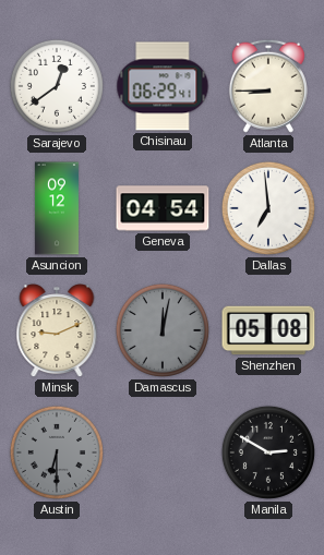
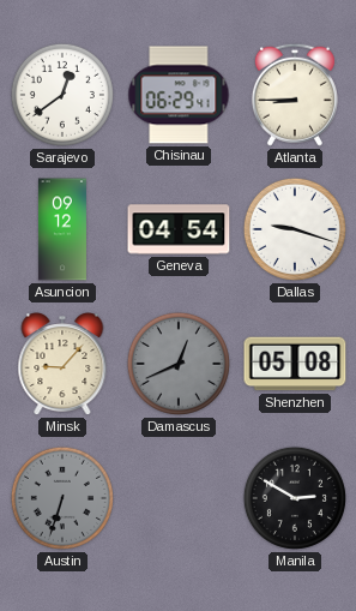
Dallas: 6:59 -> 9:18 (295, 229)
Minsk: 9:11 -> 9:07 (62, 365)
Damascus: 12:02 -> 12:41 (179, 364)
Austin: 6:30 -> 6:33 (62, 498)
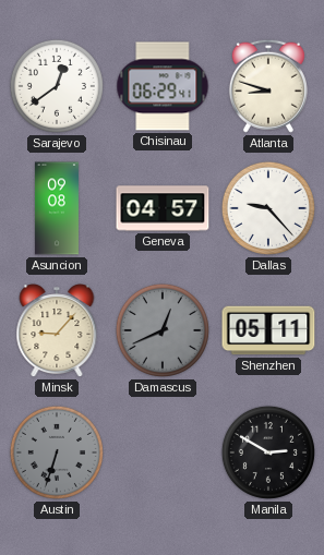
Atlanta: 8:45 -> 8:48 (268, 86)
Asuncion: 09:12 -> 09:08 (57, 208)
Geneva: 04:54 -> 04:57 (163, 208)
Dallas: 9:18 -> 9:23 (268, 208)
Shenzhen: 05:08 -> 05:11 (268, 330)
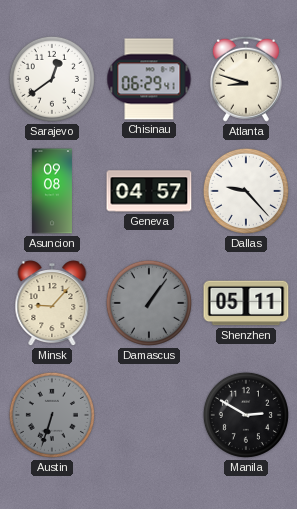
Damascus: 12:41 -> 1:06 (149, 303)
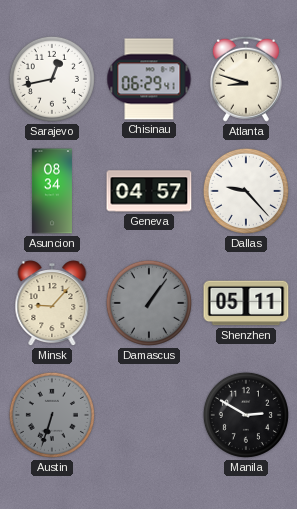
Sarajevo: 12:39 -> 12:43 (52, 79)
Asuncion: 09:08 -> 08:34 (52, 191)
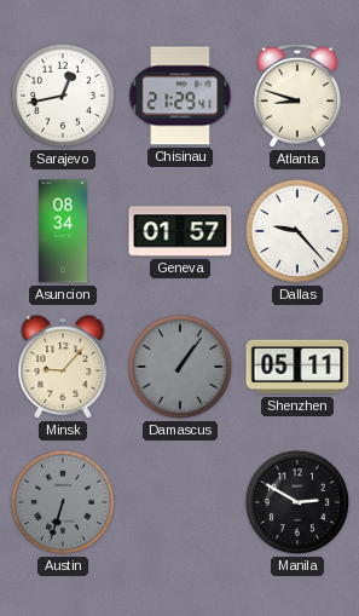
Chisinau: 06:29 -> 21:29 (180, 96)
Geneva: 04:57 -> 01:57 (180, 231)
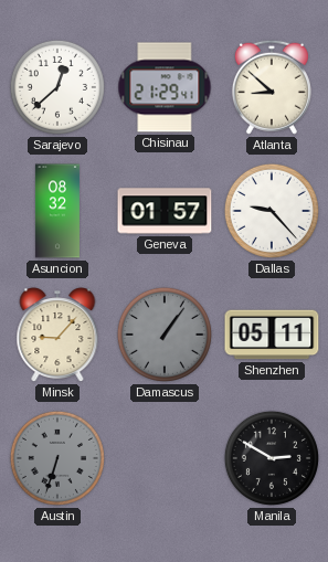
Sarajevo: 12:43 -> 12:38 (57, 87)
Atlanta: 8:48 -> 8:52 (272, 87)
Asuncion: 08:34 -> 08:32 (57, 211)
